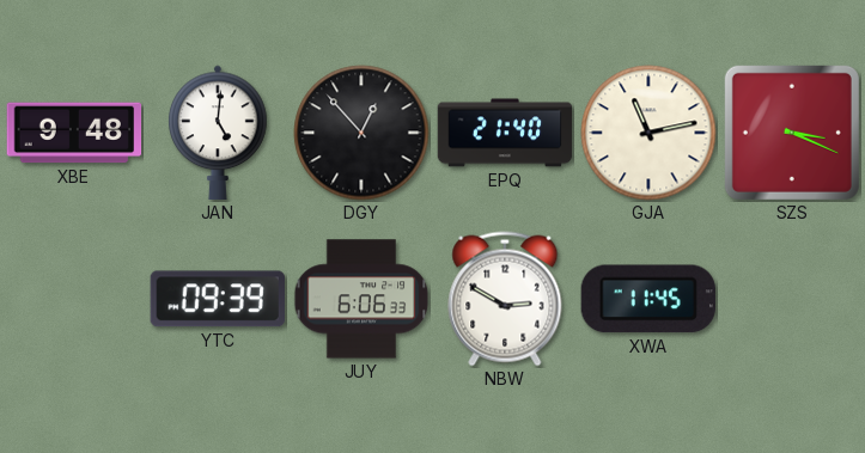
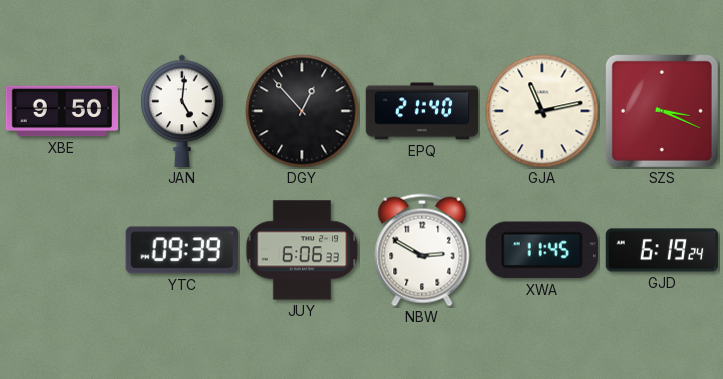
XBE: 9:48 -> 9:50 (62, 111)
GJD: none -> 6:19 (662, 250)
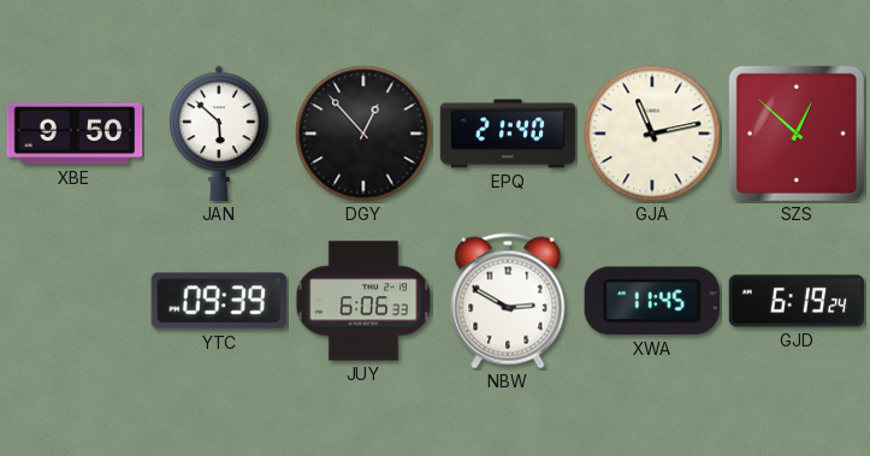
JAN: 5:01 -> 5:52 (219, 134)
SZS: 3:19 -> 12:52 (797, 134)
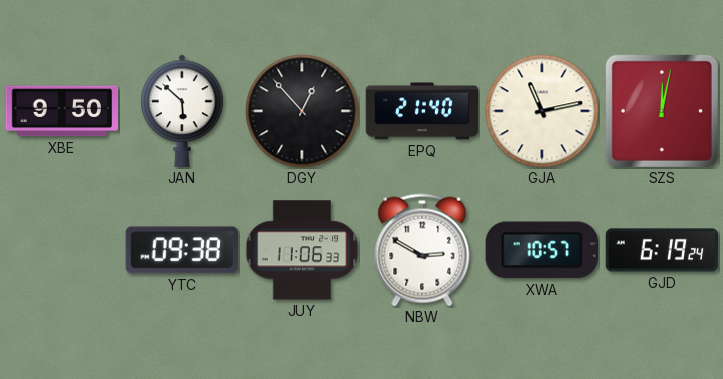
SZS: 12:52 -> 12:02 (662, 111)
YTC: 09:39 -> 09:38 (182, 250)
JUY: 6:06 -> 11:06 (302, 250)
XWA: 11:45 -> 10:57 (542, 250)
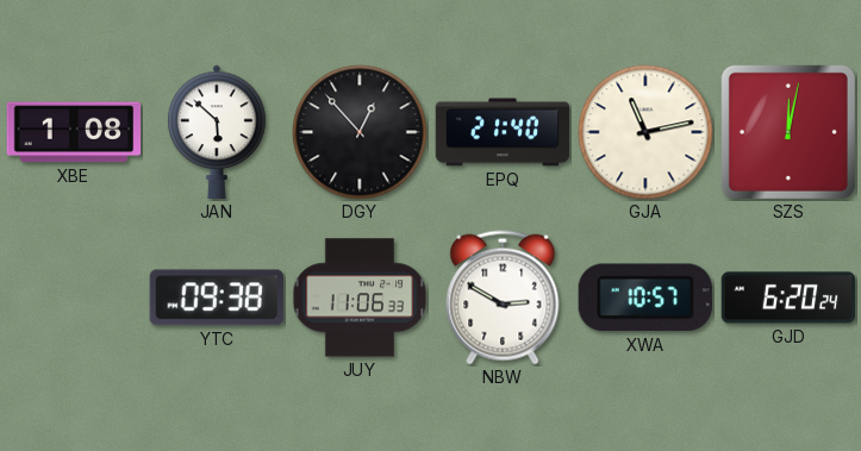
XBE: 9:50 -> 1:08 (74, 132)
GJD: 6:19 -> 6:20 (788, 297)
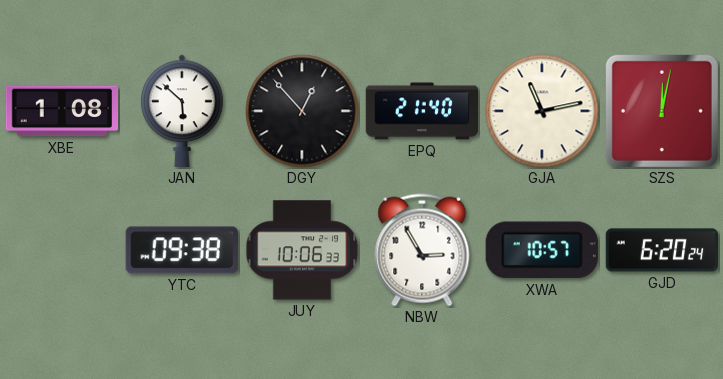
JUY: 11:06 -> 10:06 (302, 250)
NBW: 2:50 -> 2:55 (422, 250)
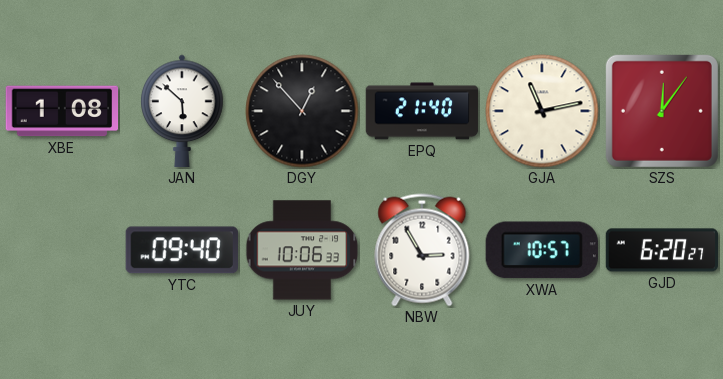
SZS: 12:02 -> 12:06 (662, 111)
YTC: 09:38 -> 09:40 (182, 250)
GJD: 6:20:24 -> 6:20:27 (662, 250)
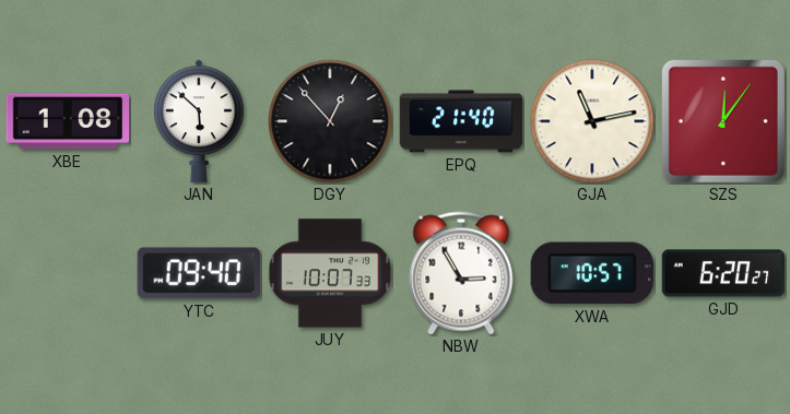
JUY: 10:06 -> 10:07 (330, 273)
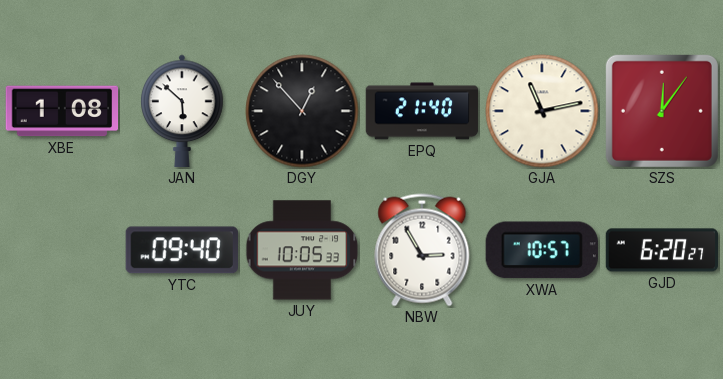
JUY: 10:07 -> 10:05 (302, 250)
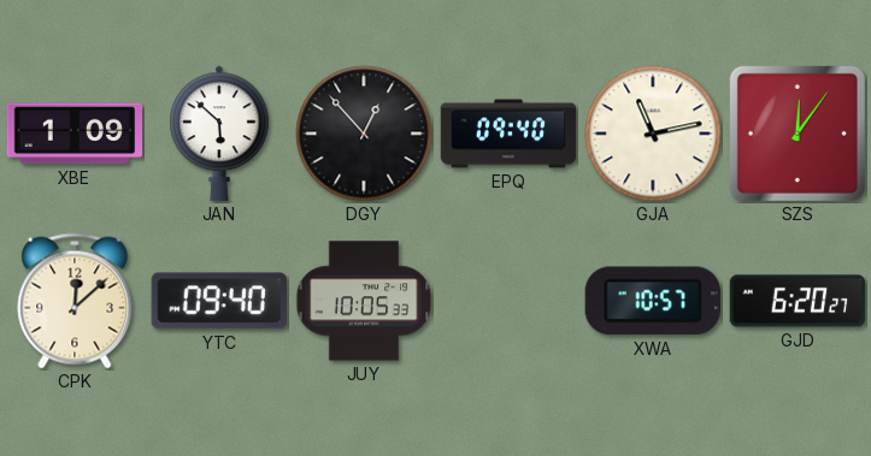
XBE: 1:08 -> 1:09 (75, 134)
EPQ: 21:40 -> 09:40 (508, 134)
CPK: none -> 12:08 (75, 301)
NBW: 2:55 -> none (422, 250)
